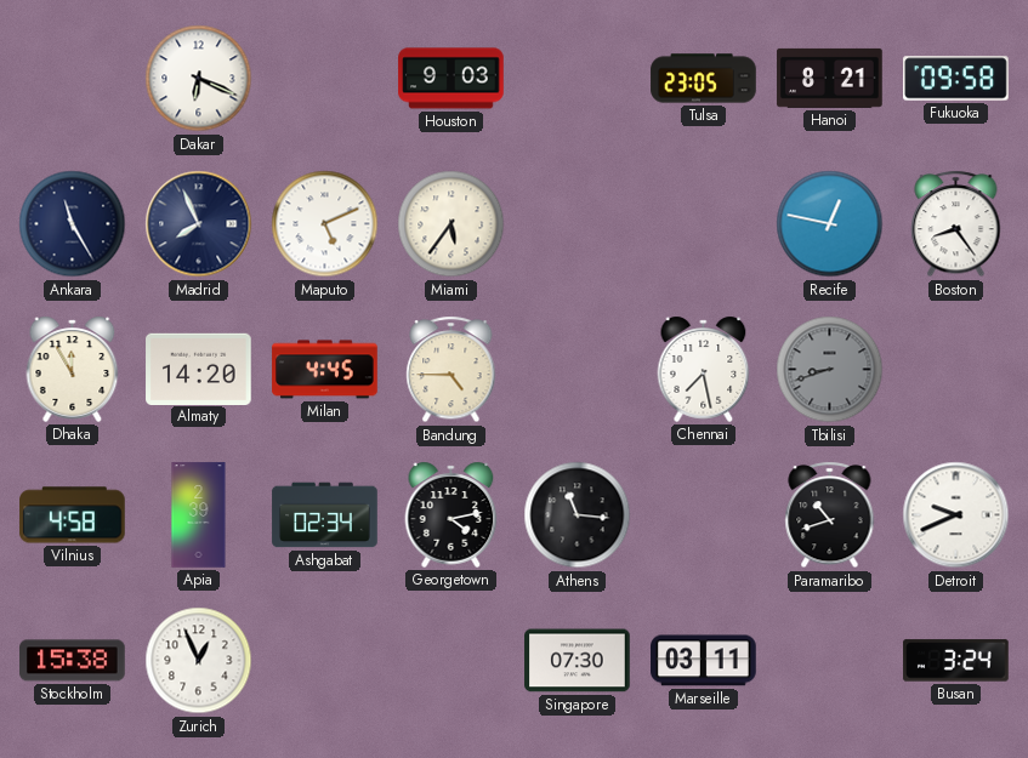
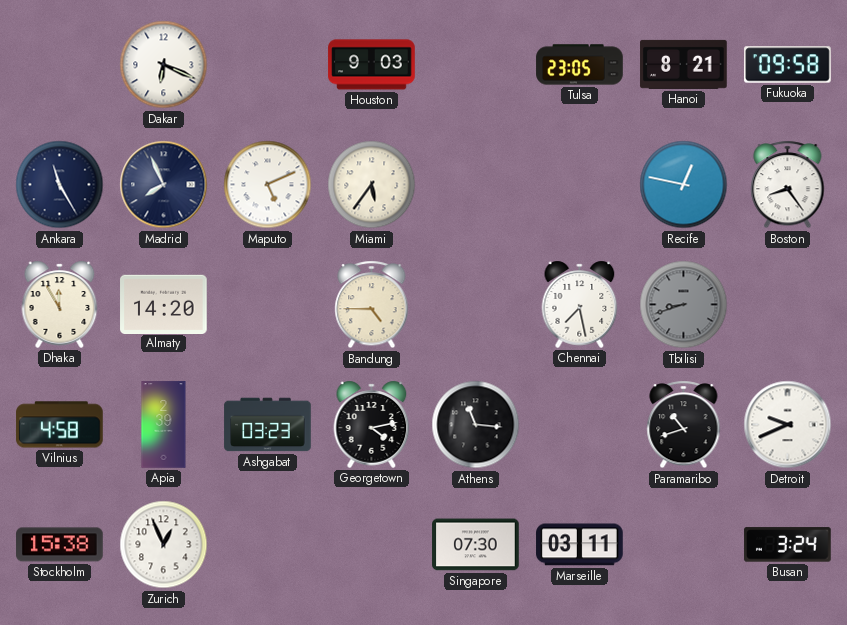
Milan: 4:45 -> none (325, 370)
Ashgabat: 02:34 -> 03:23 (268, 425)
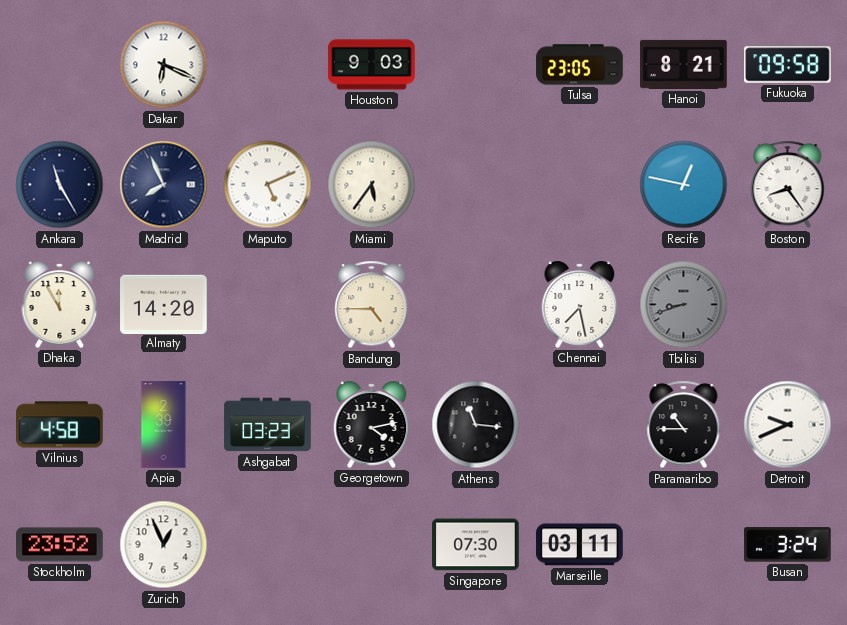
Paramaribo: 10:42 -> 10:45 (684, 425)
Stockholm: 15:38 -> 23:52 (60, 545)
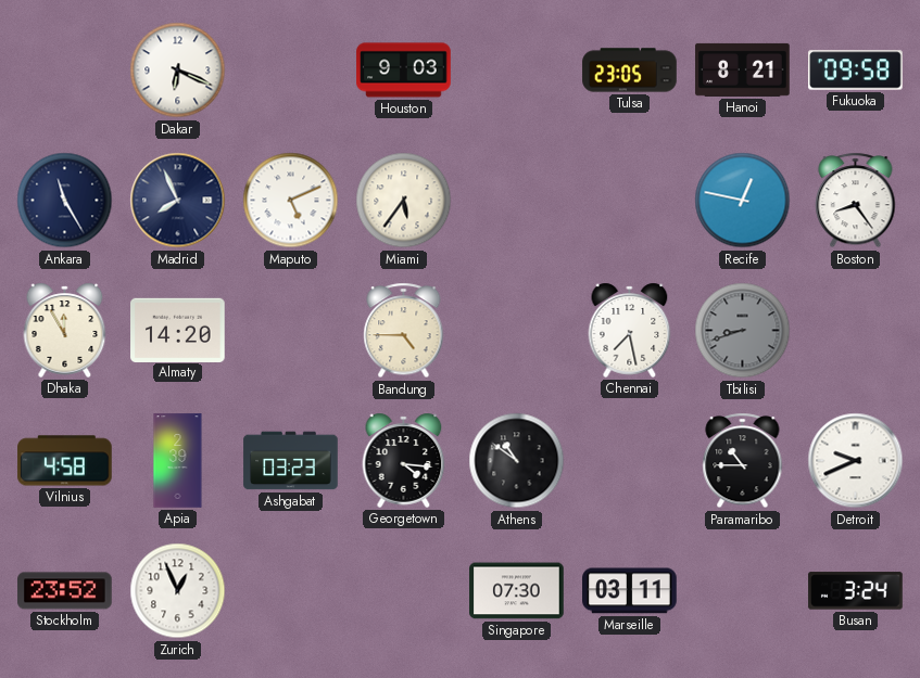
Georgetown: 4:13 -> 4:16 (404, 460)
Athens: 11:16 -> 10:51 (517, 461)
